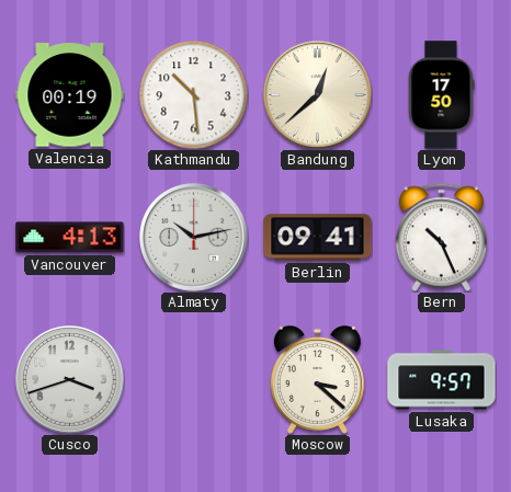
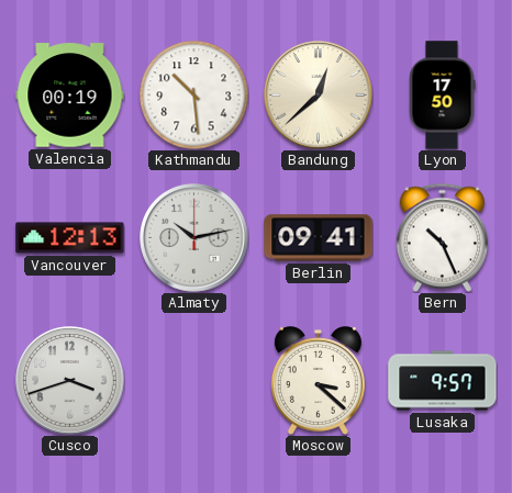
Vancouver: 4:13 -> 12:13 (70, 238)
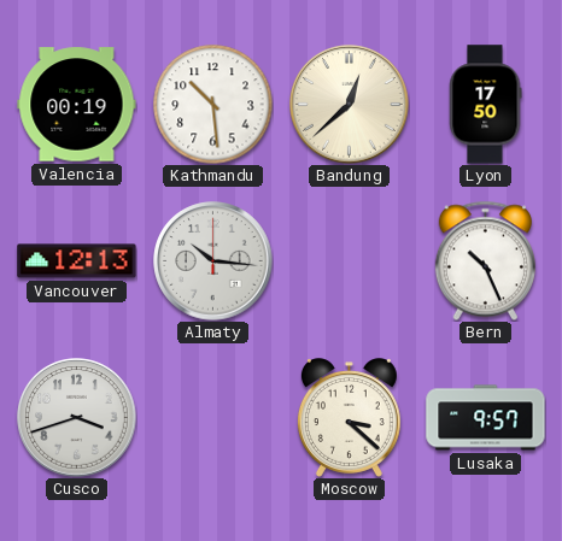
Almaty: 10:13 -> 10:16 (213, 261)
Berlin: 09:41 -> none (319, 238)
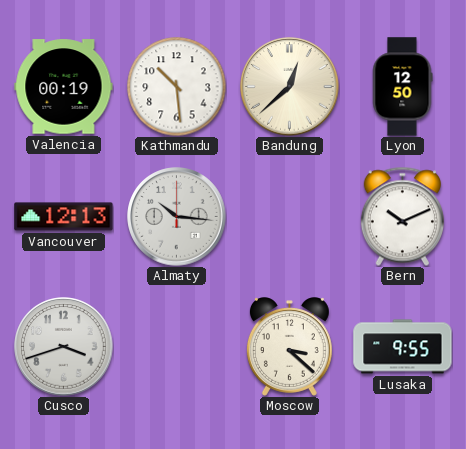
Lyon: 17:50 -> 12:50 (402, 87)
Bern: 10:26 -> 10:11 (402, 216)
Lusaka: 9:57 -> 9:55 (403, 347)
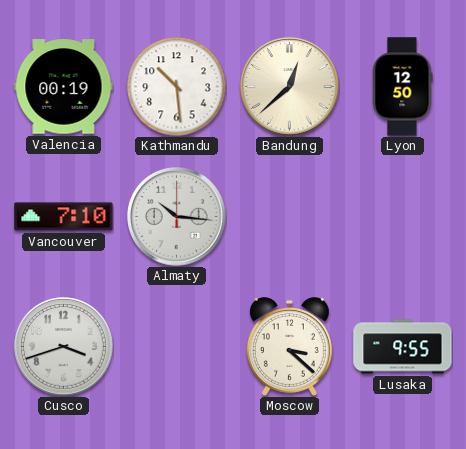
Vancouver: 12:13 -> 7:10 (64, 217)
Bern: 10:11 -> none (402, 216)
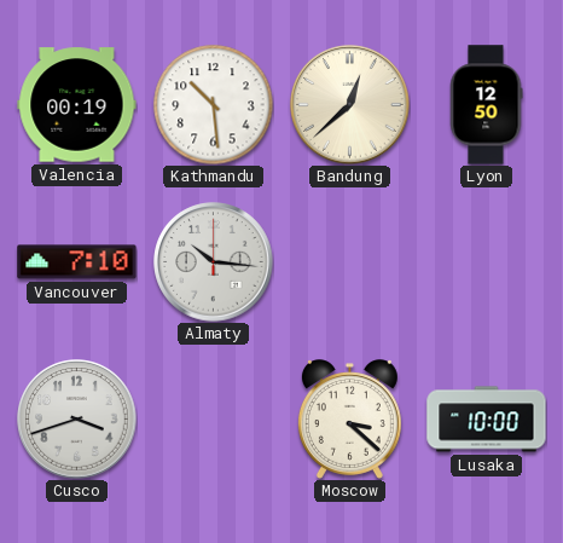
Lusaka: 9:55 -> 10:00 (487, 420)
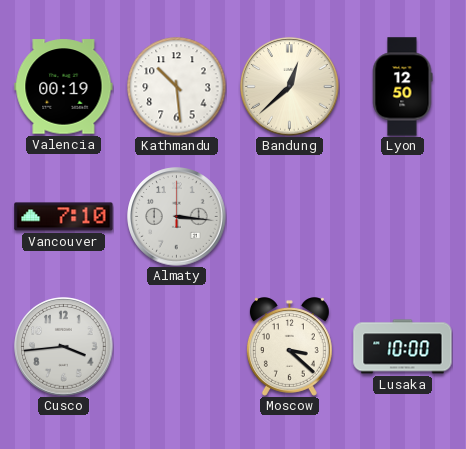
Almaty: 10:16 -> 3:16 (177, 217)
Cusco: 3:42 -> 3:44 (64, 347)
